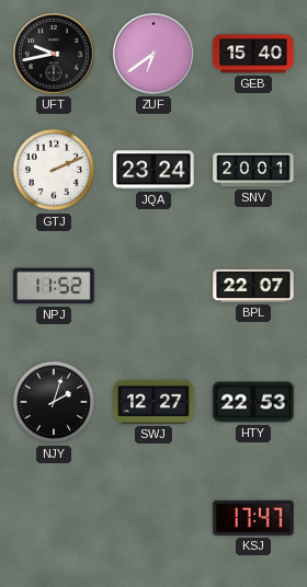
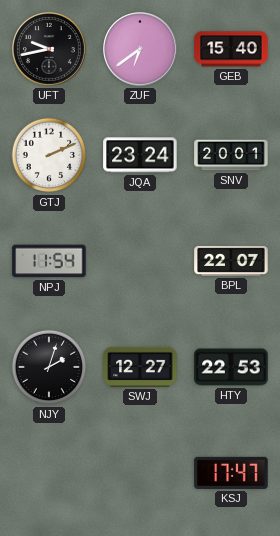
NPJ: 11:52 -> 11:54 (49, 261)
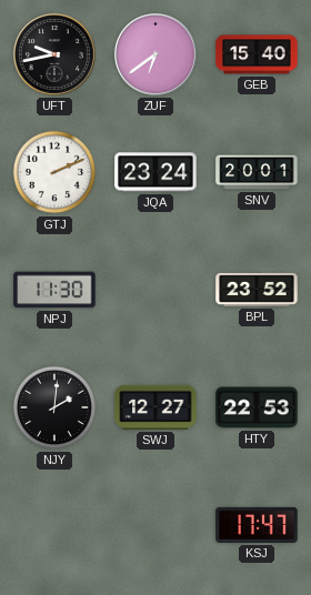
NPJ: 11:54 -> 11:30 (54, 290)
BPL: 22:07 -> 23:52 (257, 290)
NJY: 2:03 -> 2:01 (54, 407)
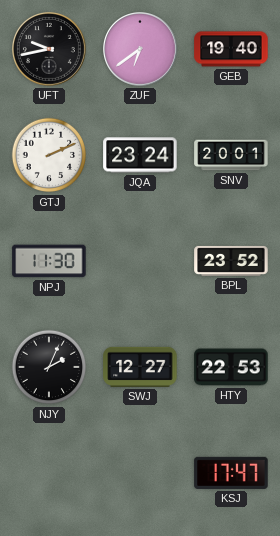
GEB: 15:40 -> 19:40 (231, 49)
NJY: 2:01 -> 2:04 (49, 367)
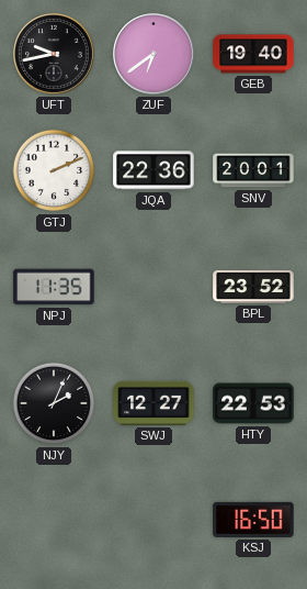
JQA: 23:24 -> 22:36 (153, 170)
NPJ: 11:30 -> 11:35 (54, 287)
KSJ: 17:47 -> 16:50 (253, 520)
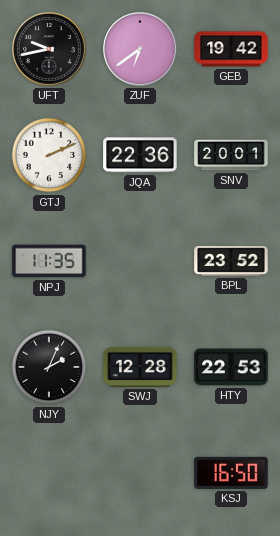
GEB: 19:40 -> 19:42 (231, 49)
SWJ: 12:27 -> 12:28 (140, 367)
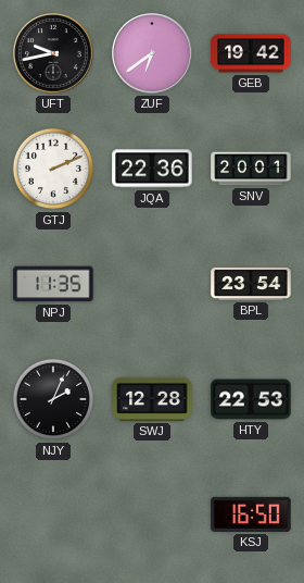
BPL: 23:52 -> 23:54 (251, 284)
